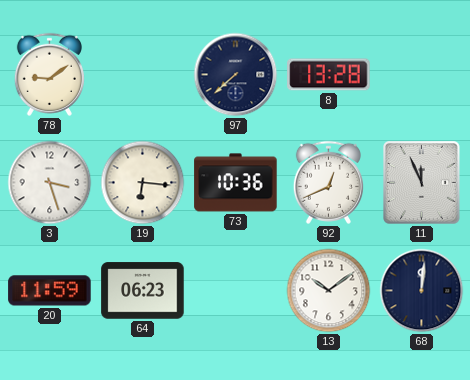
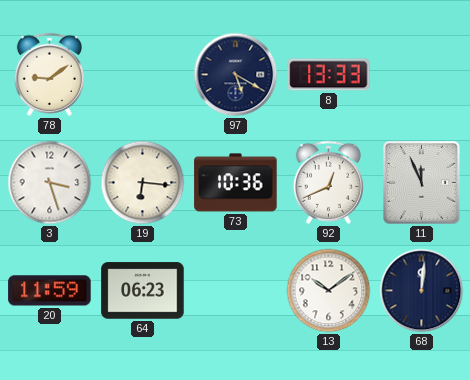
97: 7:38 -> 5:20 (236, 75)
8: 13:28 -> 13:33 (329, 75)
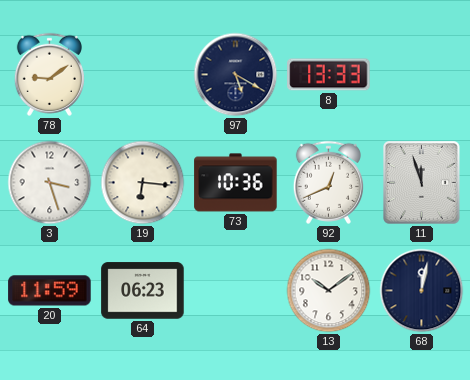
11: 11:56 -> 11:57 (422, 183)
68: 12:01 -> 12:02 (422, 291)
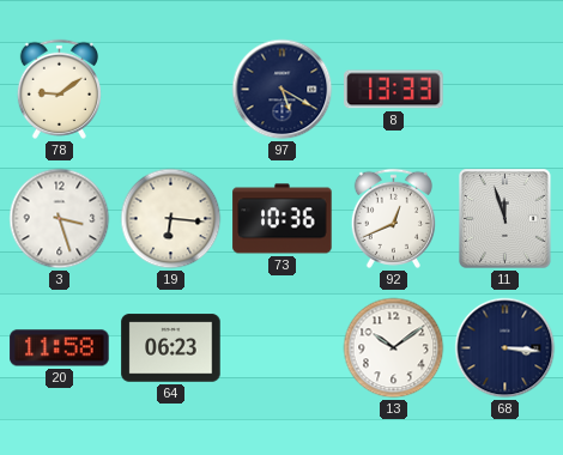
20: 11:59 -> 11:58 (60, 348)
68: 12:02 -> 3:16 (506, 348)
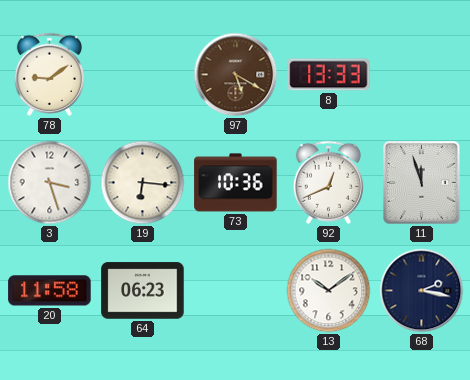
97 dial: navy -> brown (236, 75)
68: 3:16 -> 2:17 (422, 291)
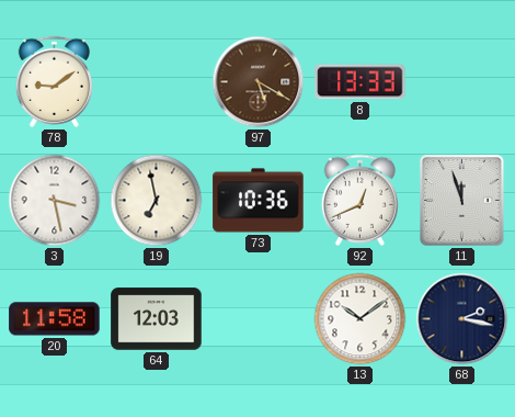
3: 3:27 -> 3:28 (55, 201)
19: 6:16 -> 6:58 (157, 201)
64: 06:23 -> 12:03 (157, 319)
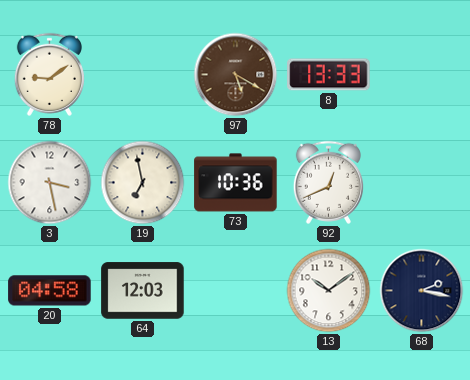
11: 11:57 -> none (462, 201)
20: 11:58 -> 04:58 (50, 291)
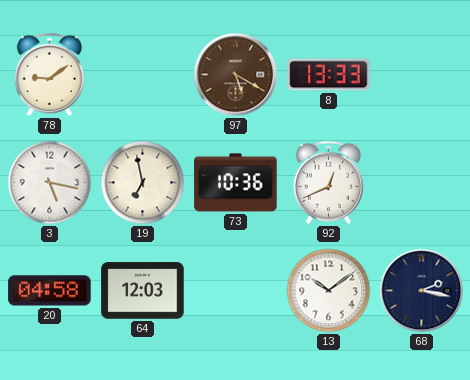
3: 3:28 -> 5:17 (50, 183)
